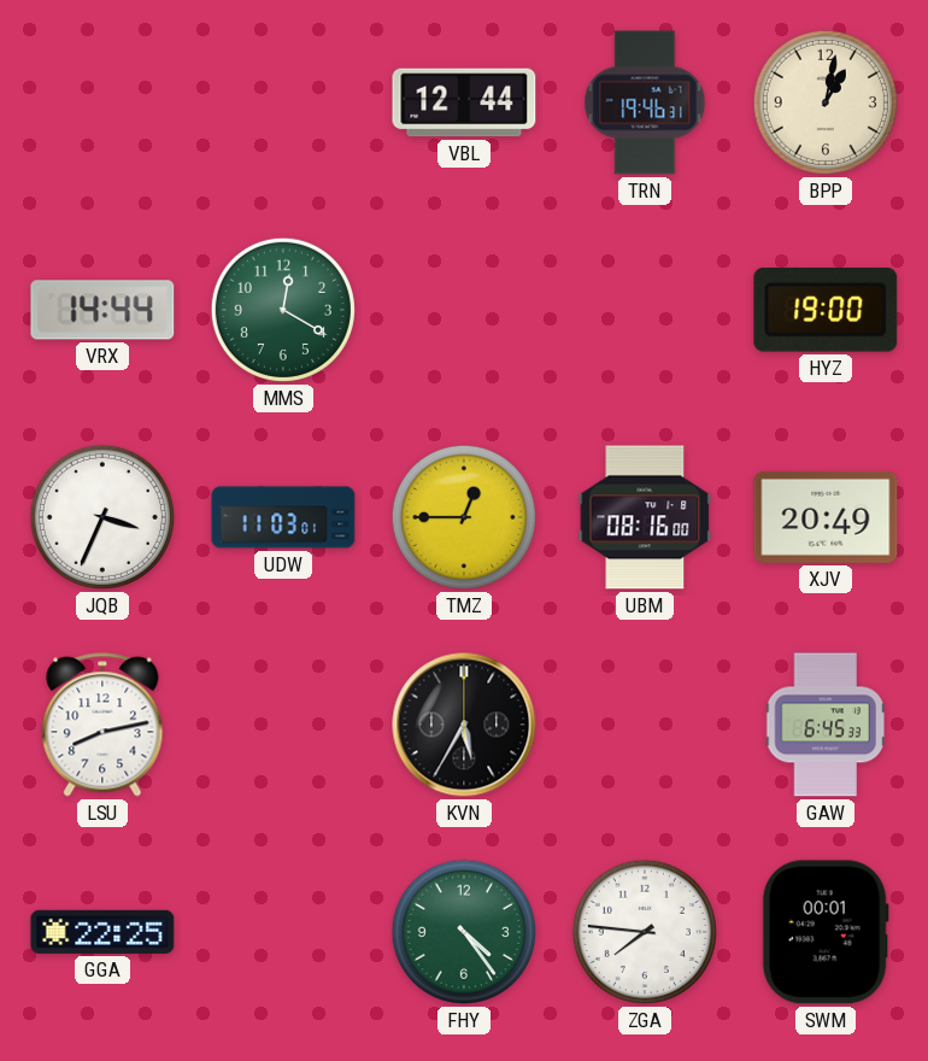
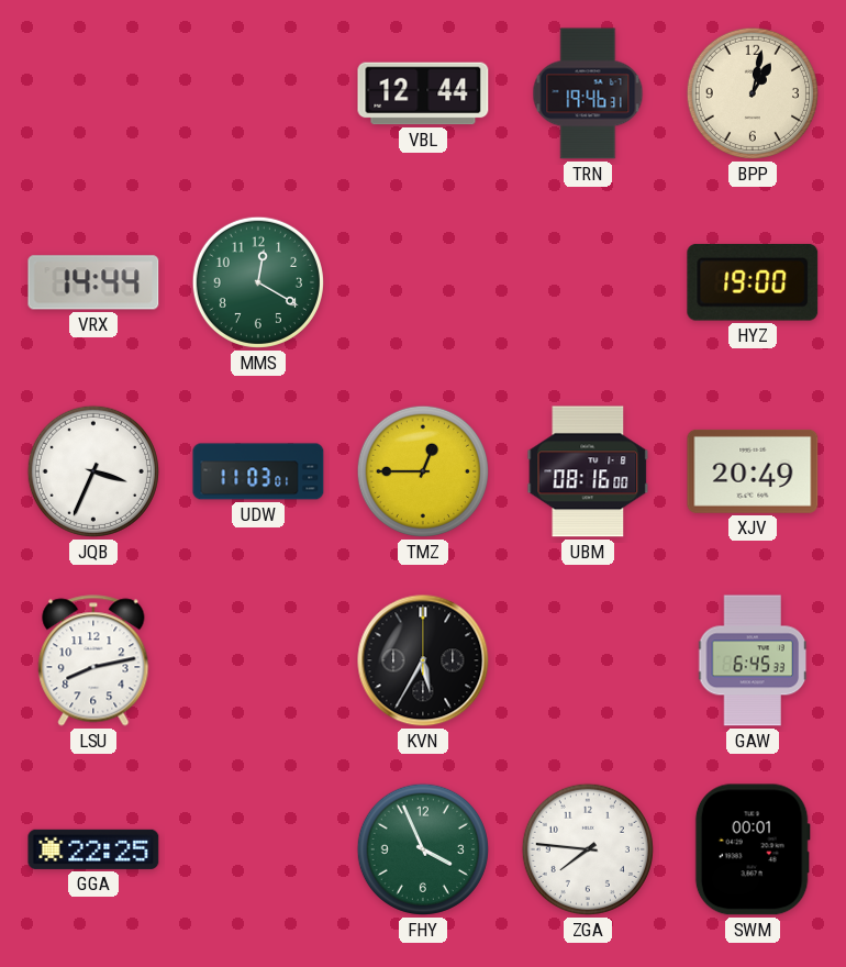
FHY: 4:24 -> 3:56 (423, 849)
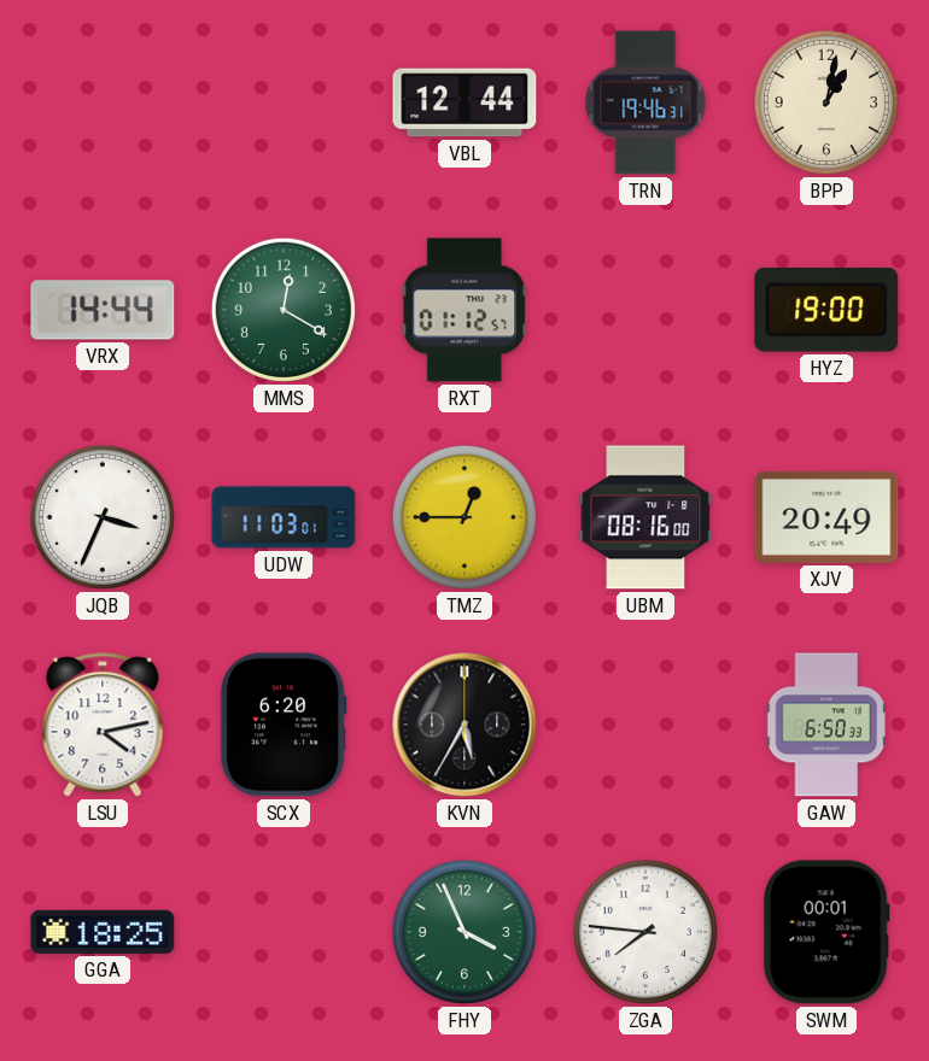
RXT: none -> 01:12 (464, 310)
LSU: 8:13 -> 4:13 (103, 725)
SCX: none -> 6:20 (284, 725)
GAW: 6:45 -> 6:50 (828, 725)
GGA: 22:25 -> 18:25 (103, 932)
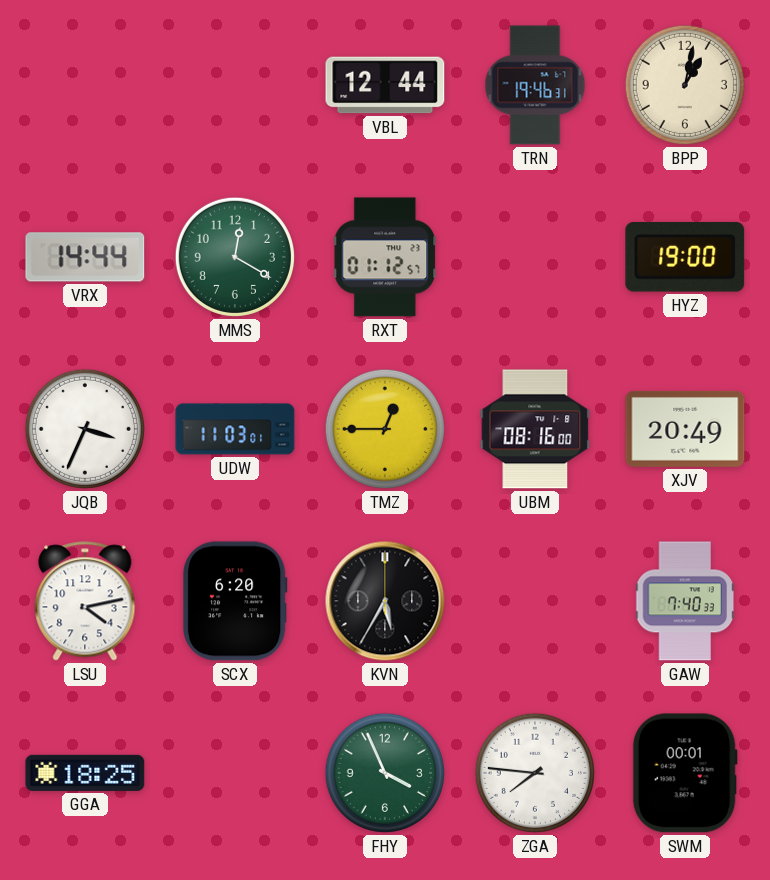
GAW: 6:50 -> 7:40 (686, 601)
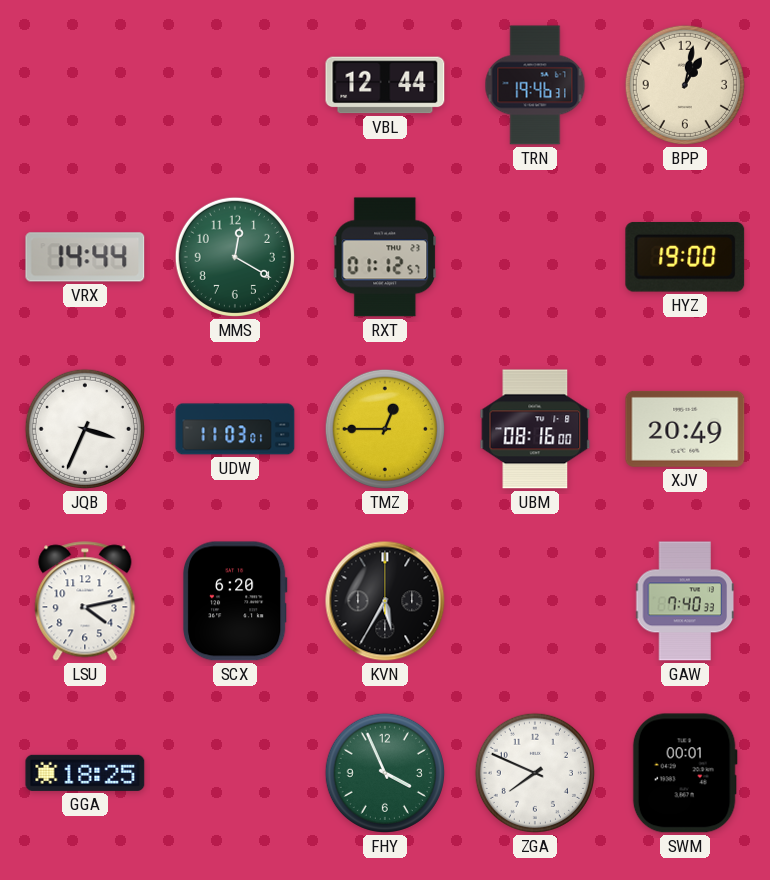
ZGA: 7:46 -> 7:49 (535, 773)
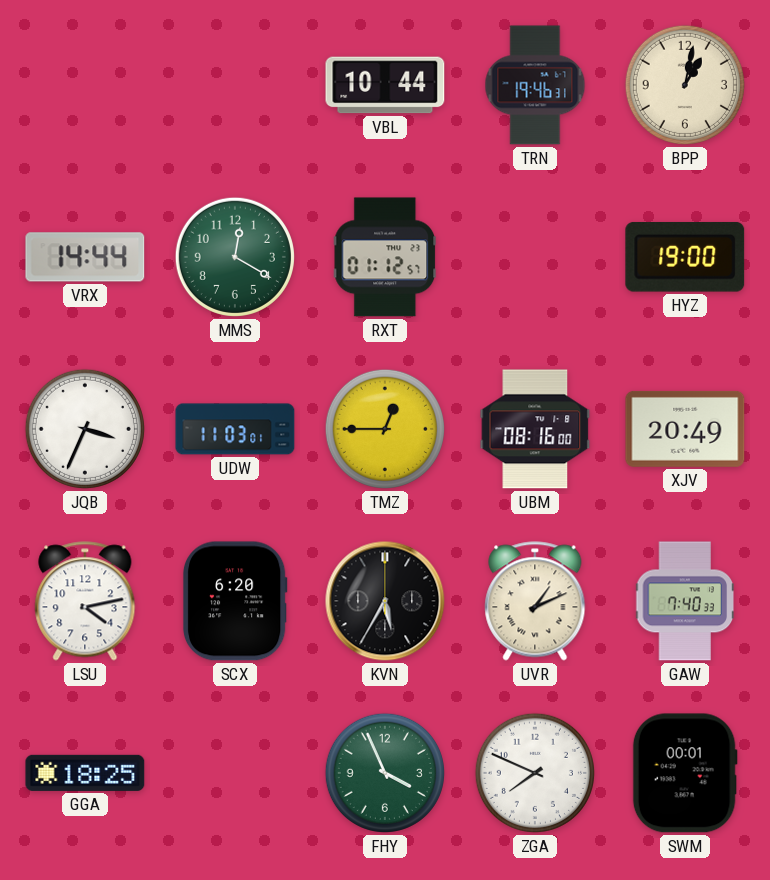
VBL: 12:44 -> 10:44 (385, 85)
UVR: none -> 1:11 (535, 601)
